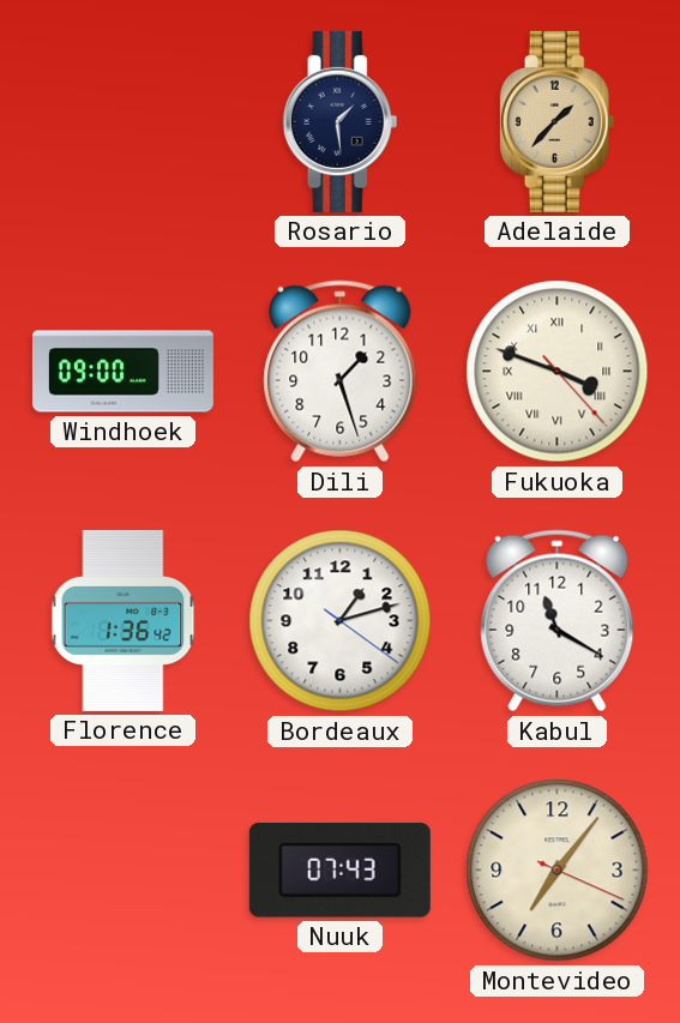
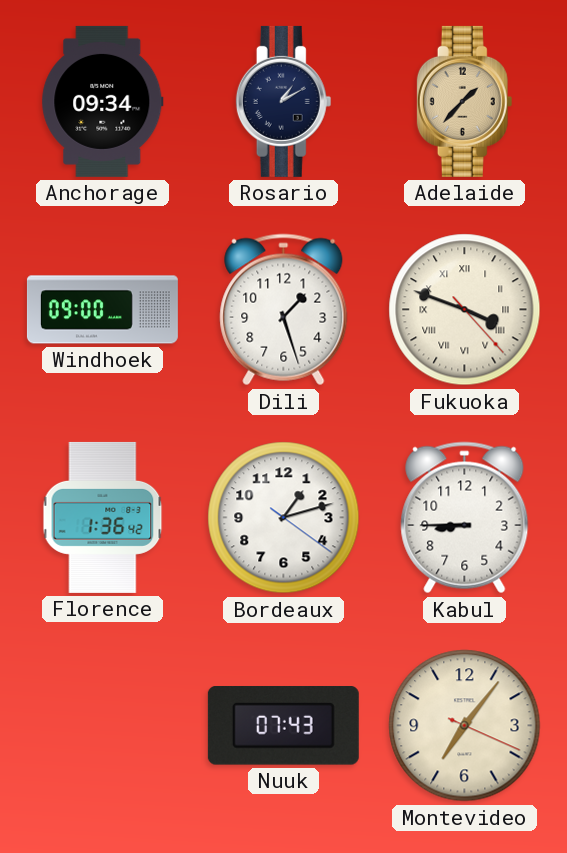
Anchorage: none -> 09:34 (103, 101)
Rosario: 1:29 -> 1:10 (284, 101)
Kabul: 11:20 -> 8:45 (465, 518)
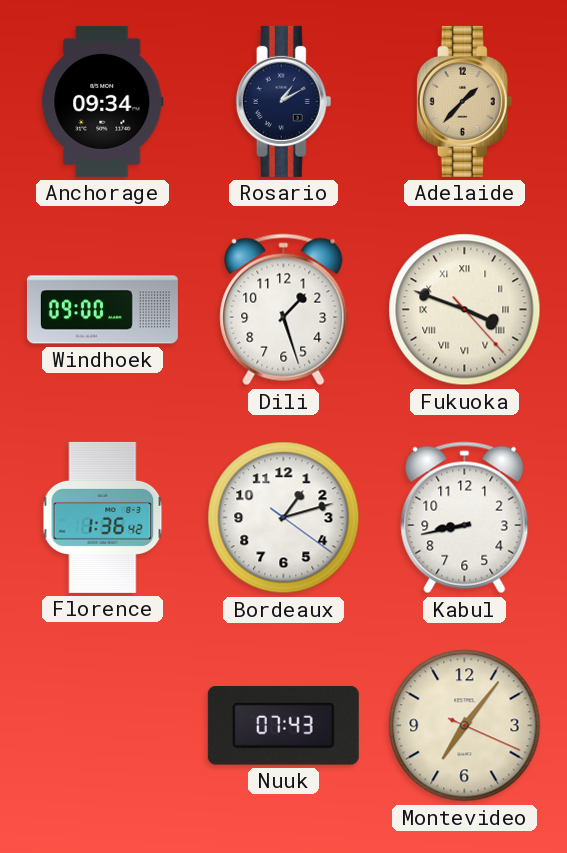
Kabul: 8:45 -> 8:43 (465, 518)
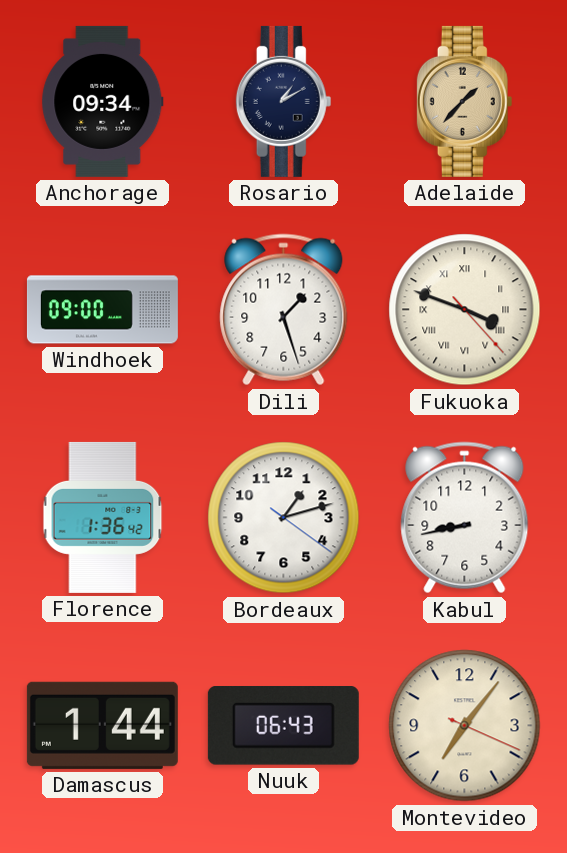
Damascus: none -> 1:44 (102, 725)
Nuuk: 07:43 -> 06:43 (283, 726)
